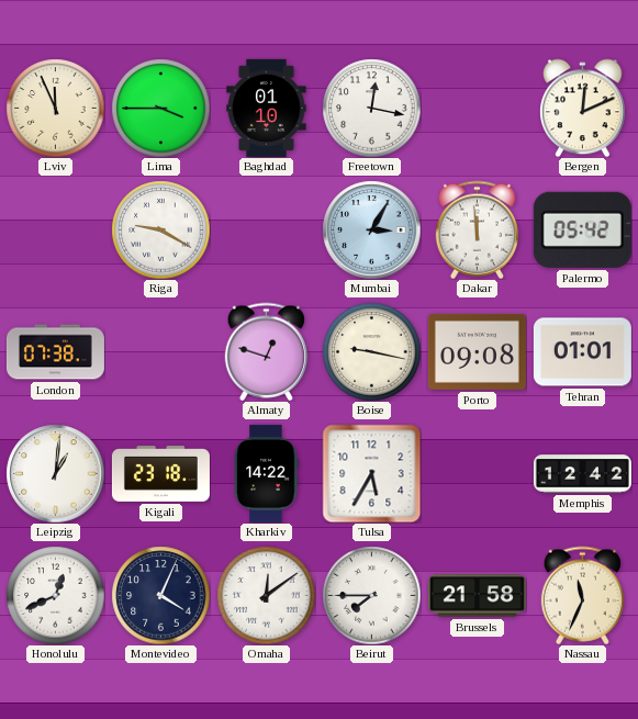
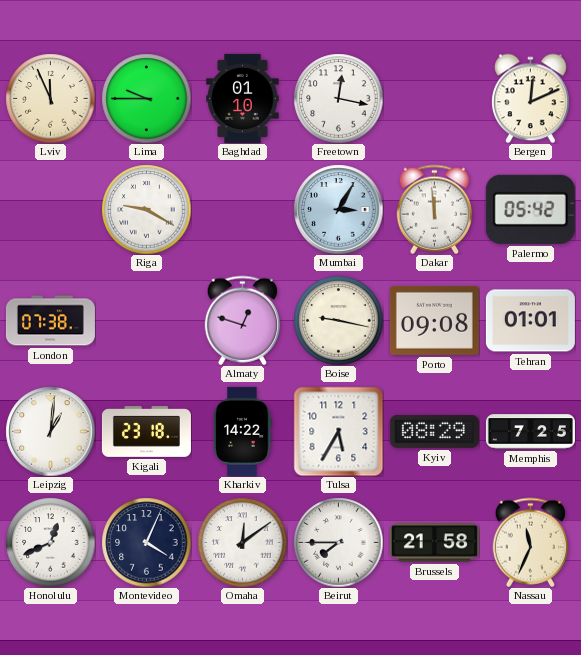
Lima: 3:45 -> 9:45 (146, 98)
Kyiv: none -> 08:29 (434, 431)
Memphis: 12:42 -> 7:25 (530, 432)
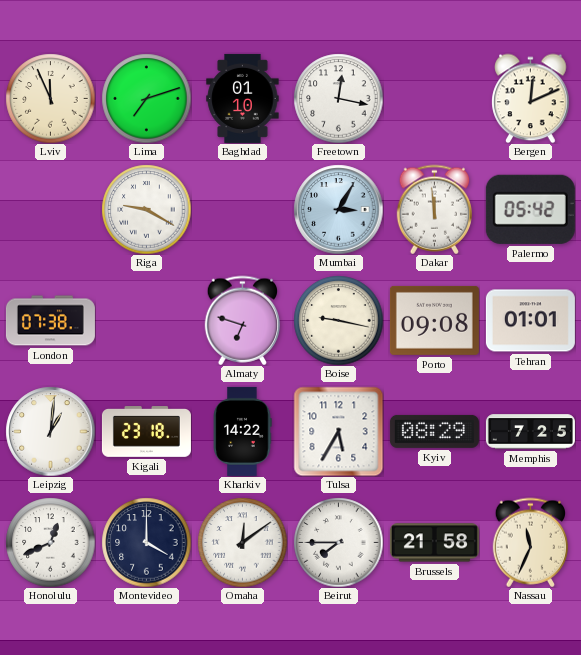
Lima: 9:45 -> 7:12 (146, 98)
Almaty: 12:48 -> 6:48 (242, 320)
Montevideo: 4:04 -> 4:00 (146, 542)
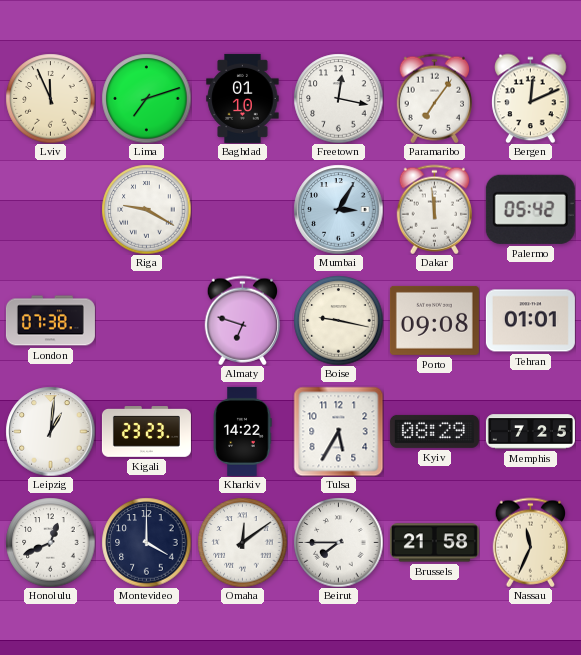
Paramaribo: none -> 7:06 (434, 98)
Kigali: 23:18 -> 23:23 (146, 432)
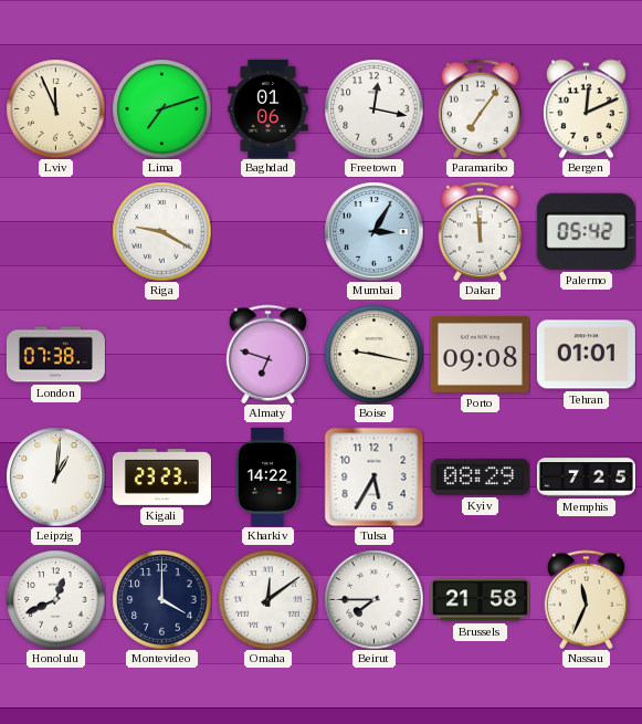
Baghdad: 01:10 -> 01:06 (269, 108)
